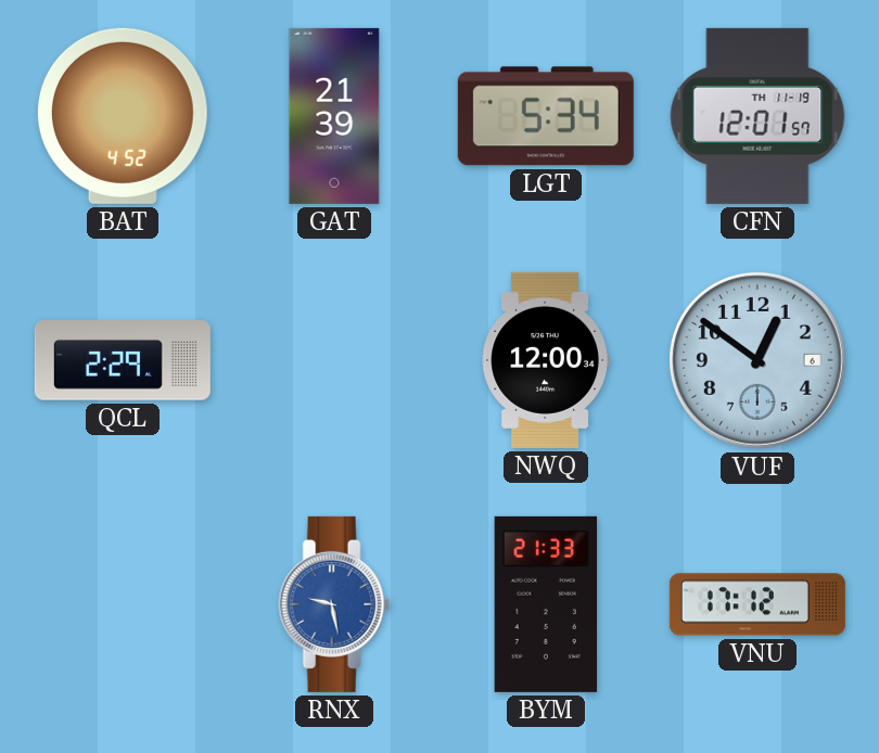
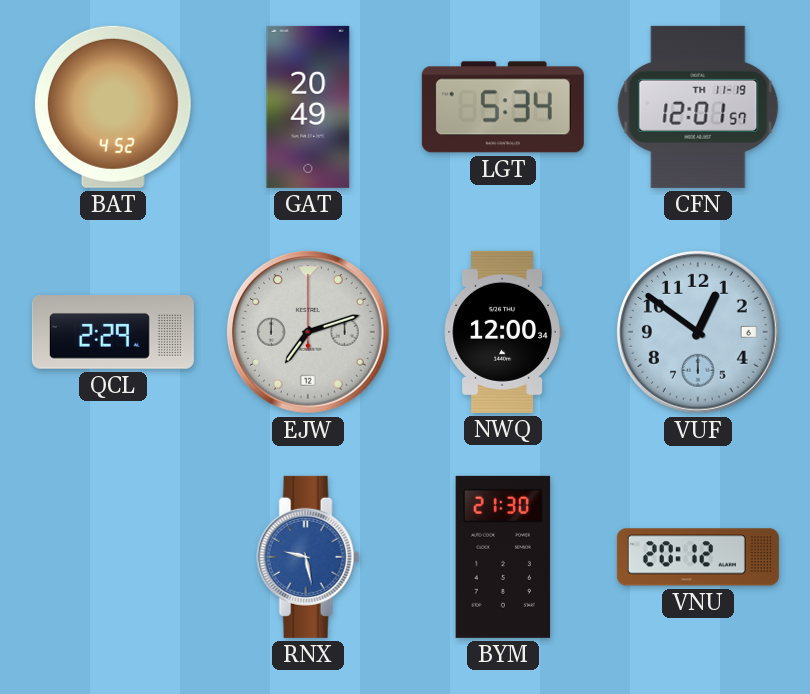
GAT: 21:39 -> 20:49 (308, 107)
EJW: none -> 7:12 (308, 332)
BYM: 21:33 -> 21:30 (503, 557)
VNU: 17:12 -> 20:12 (698, 557)
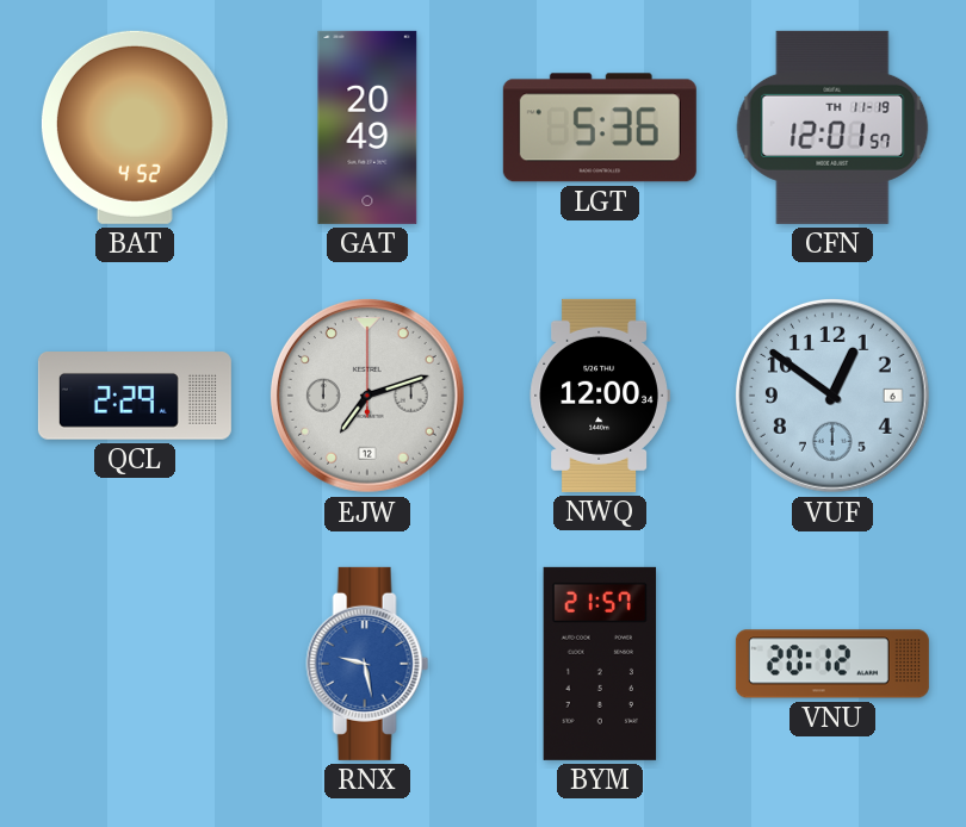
LGT: 5:34 -> 5:36 (600, 128)
BYM: 21:30 -> 21:57 (600, 664)
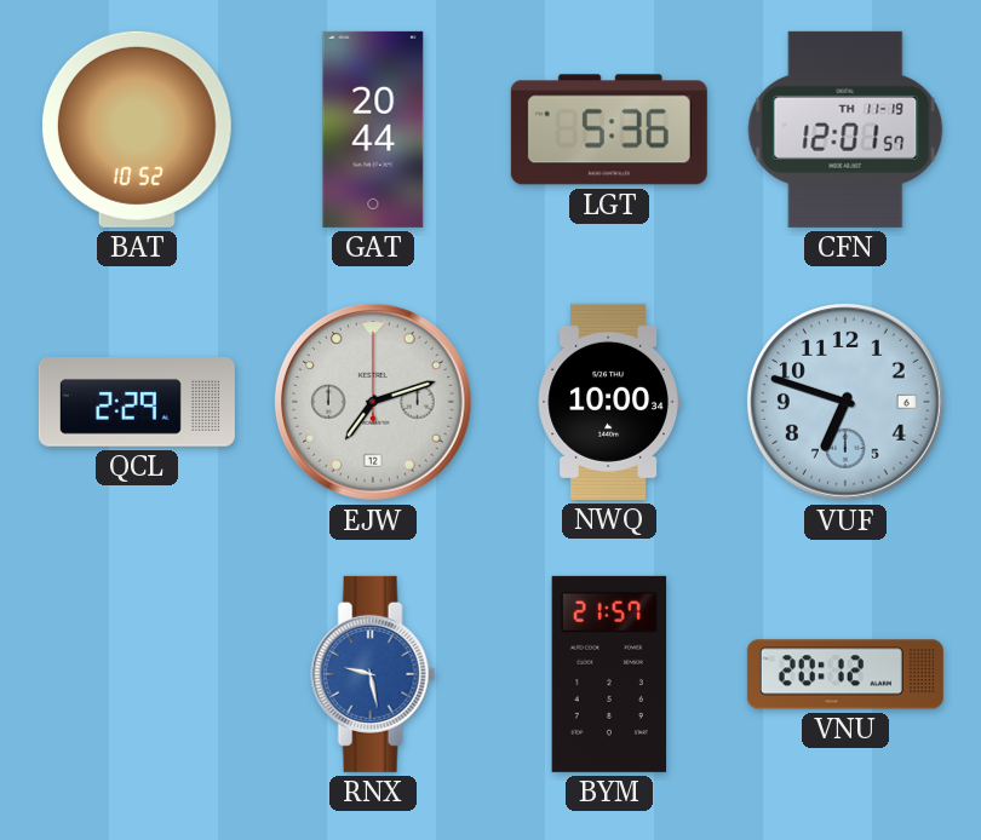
BAT: 4:52 -> 10:52 (137, 130)
GAT: 20:49 -> 20:44 (373, 130)
NWQ: 12:00 -> 10:00 (609, 402)
VUF: 12:51 -> 6:48 (845, 402)
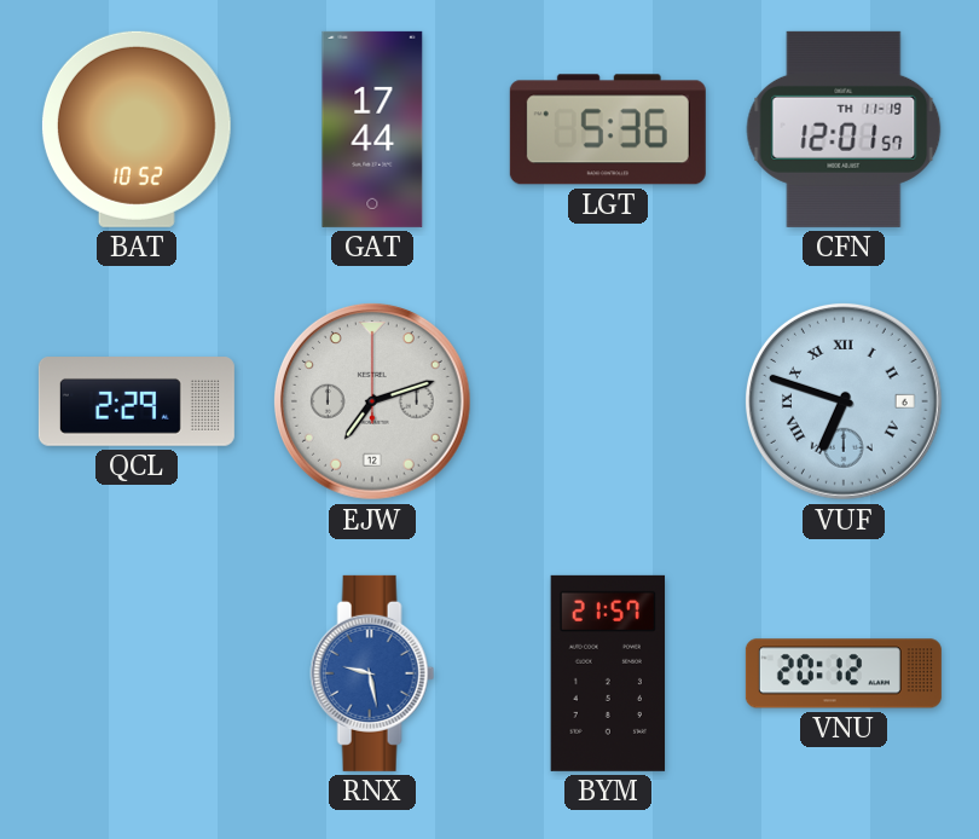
GAT: 20:44 -> 17:44 (372, 129)
NWQ: 10:00 -> none (609, 402)
VUF numerals: Arabic -> Roman (844, 401)
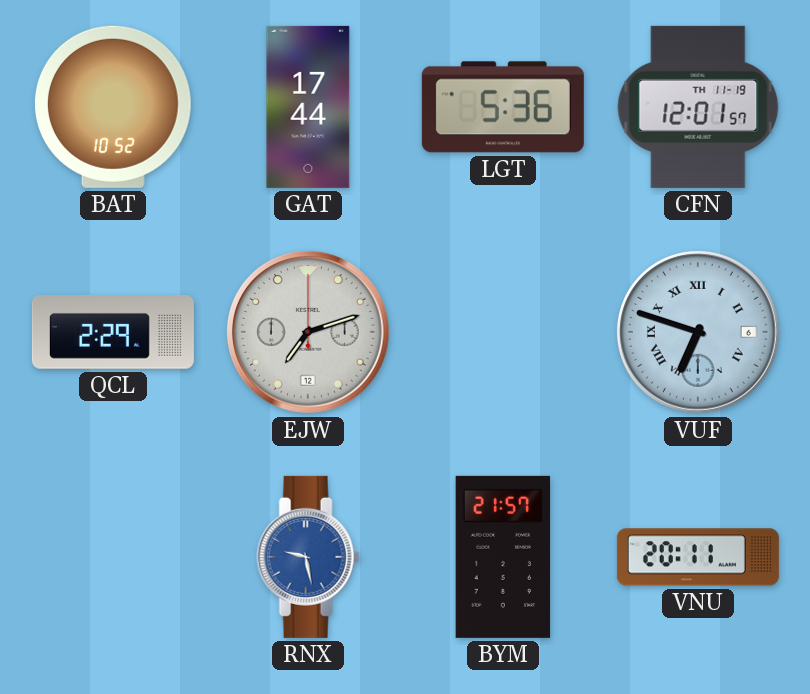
VNU: 20:12 -> 20:11 (698, 557)
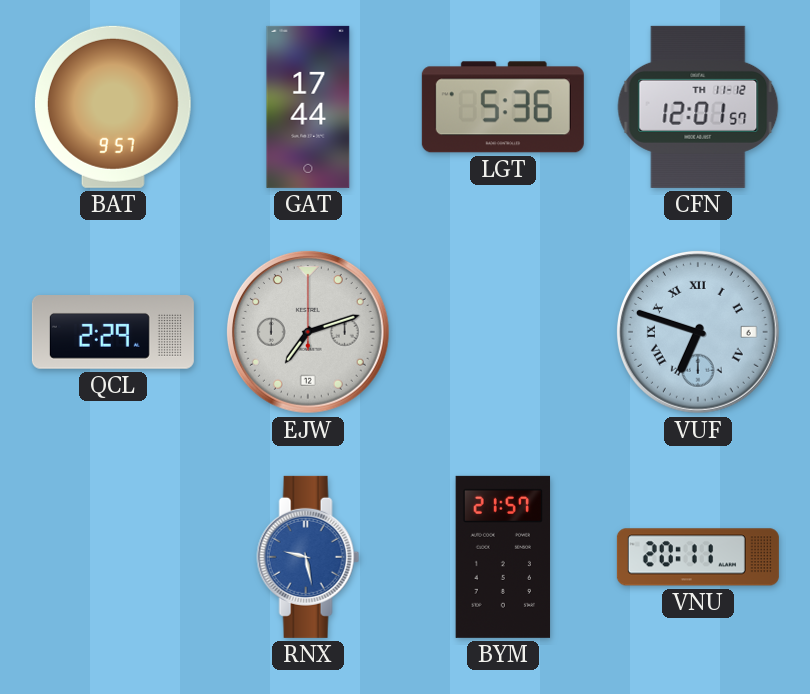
BAT: 10:52 -> 9:57 (113, 107)
CFN date: TH 11-19 -> TH 11-12 (698, 107)
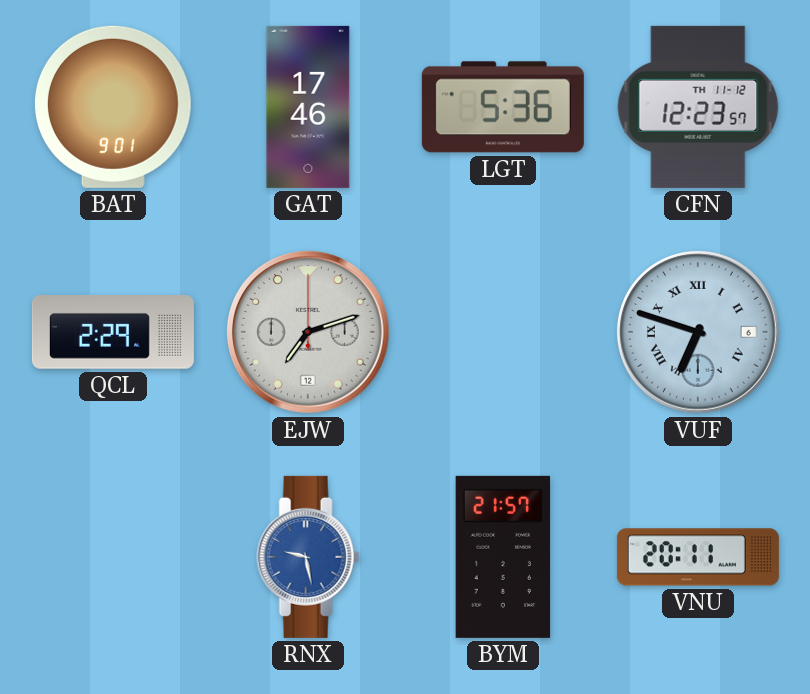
BAT: 9:57 -> 9:01 (113, 107)
GAT: 17:44 -> 17:46 (308, 107)
CFN: 12:01 -> 12:23 (698, 107)
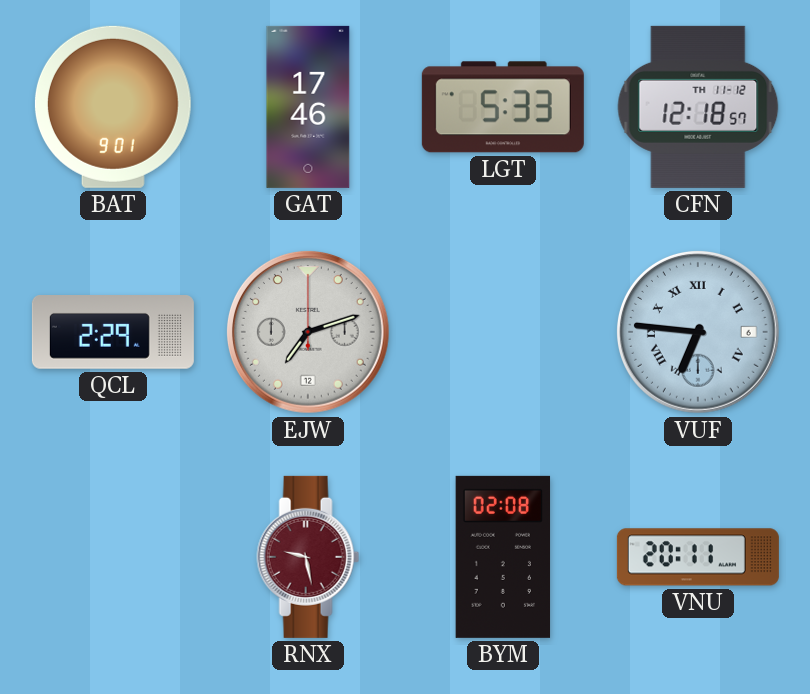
LGT: 5:36 -> 5:33 (503, 107)
CFN: 12:23 -> 12:18 (698, 107)
VUF: 6:48 -> 6:46 (698, 332)
RNX dial: blue -> burgundy (308, 557)
BYM: 21:57 -> 02:08 (503, 557)
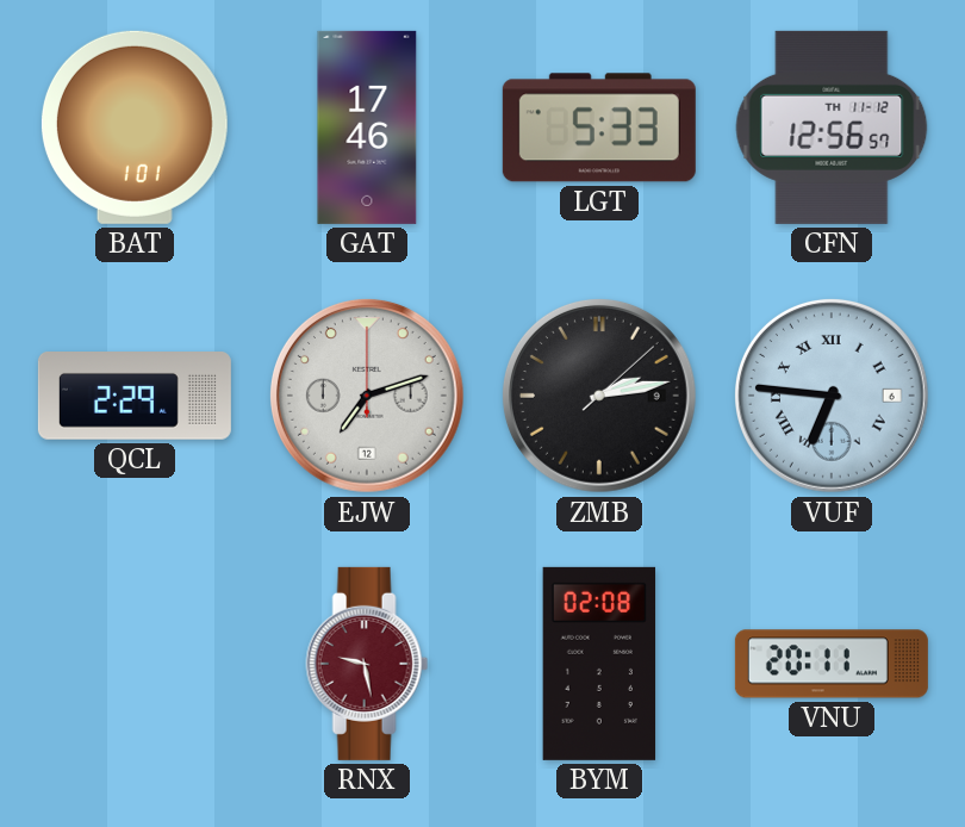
BAT: 9:01 -> 1:01 (135, 128)
CFN: 12:18 -> 12:56 (832, 128)
ZMB: none -> 2:13 (599, 396)
